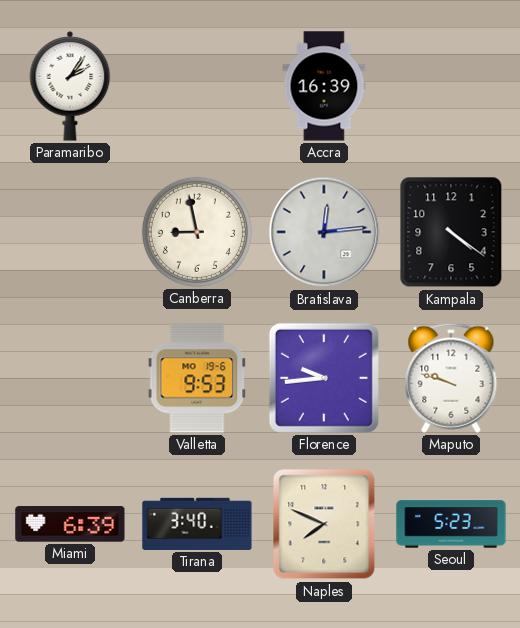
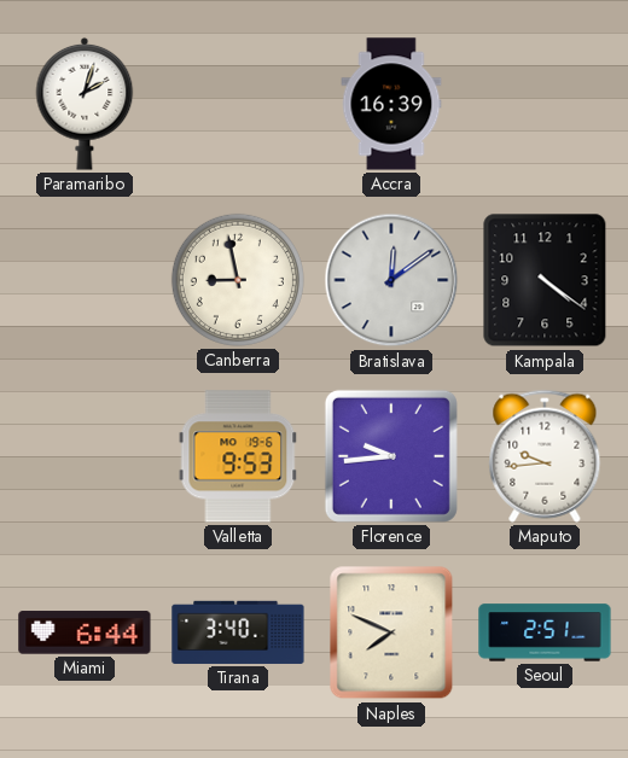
Paramaribo: 2:06 -> 2:03 (85, 104)
Bratislava: 12:14 -> 12:09 (391, 280)
Maputo: 9:48 -> 9:44 (545, 456)
Miami: 6:39 -> 6:44 (85, 632)
Seoul: 5:23 -> 2:51 (545, 632)
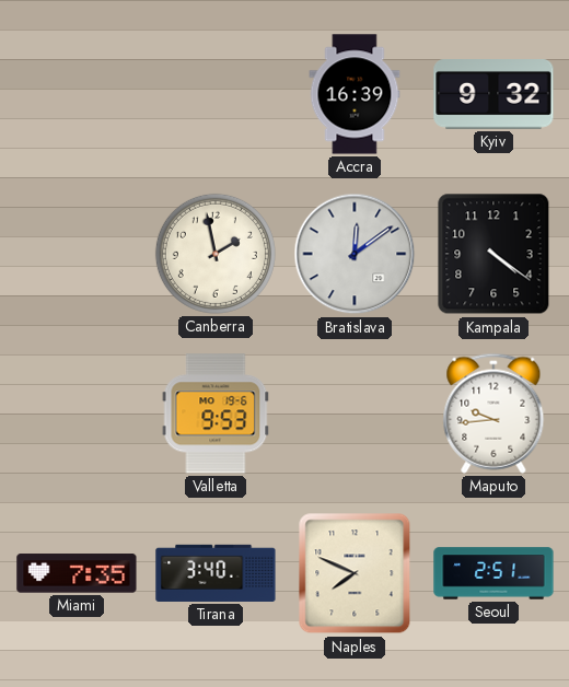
Paramaribo: 2:03 -> none (85, 104)
Kyiv: none -> 9:32 (493, 95)
Canberra: 8:58 -> 1:58 (216, 254)
Florence: 9:44 -> none (391, 456)
Miami: 6:44 -> 7:35 (77, 573)
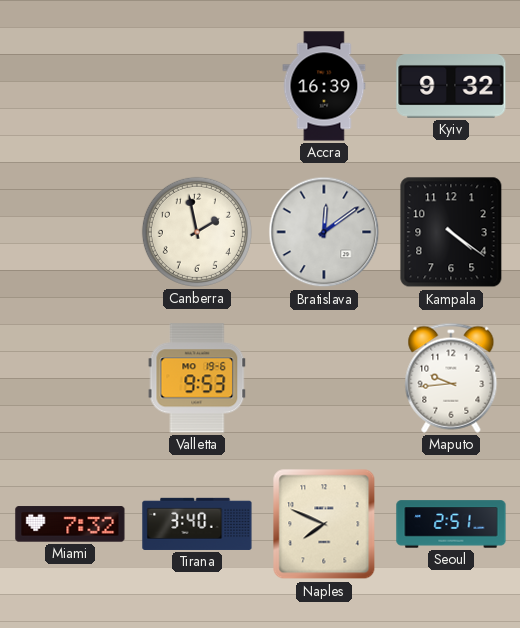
Miami: 7:35 -> 7:32 (70, 524)
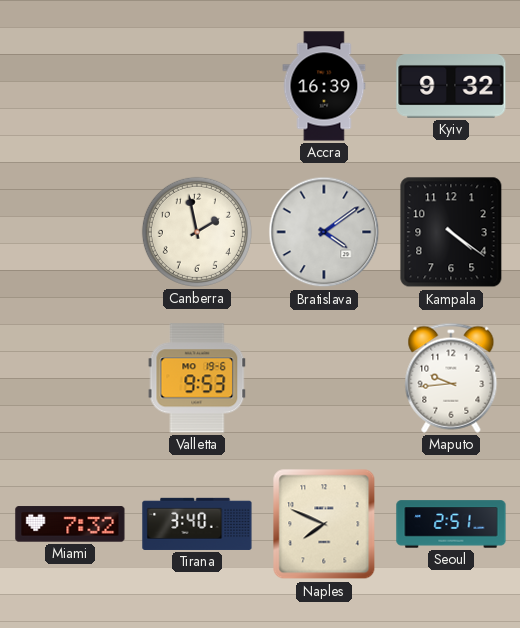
Bratislava: 12:09 -> 4:09 (324, 232)
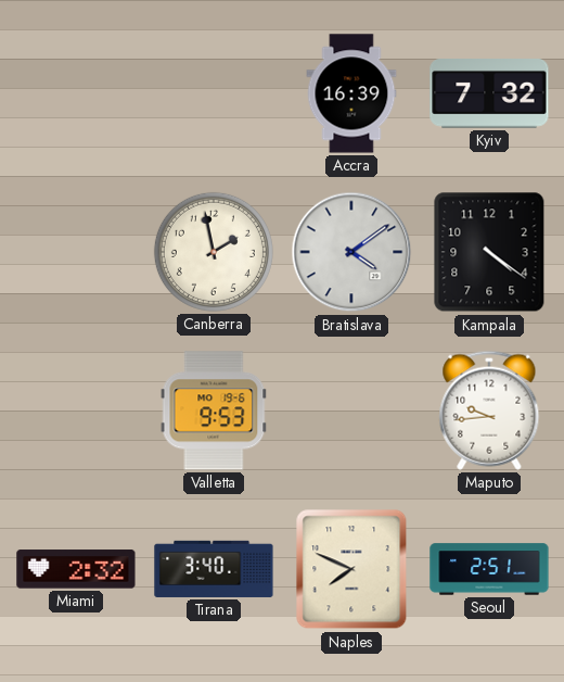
Kyiv: 9:32 -> 7:32 (489, 94)
Miami: 7:32 -> 2:32 (76, 569)
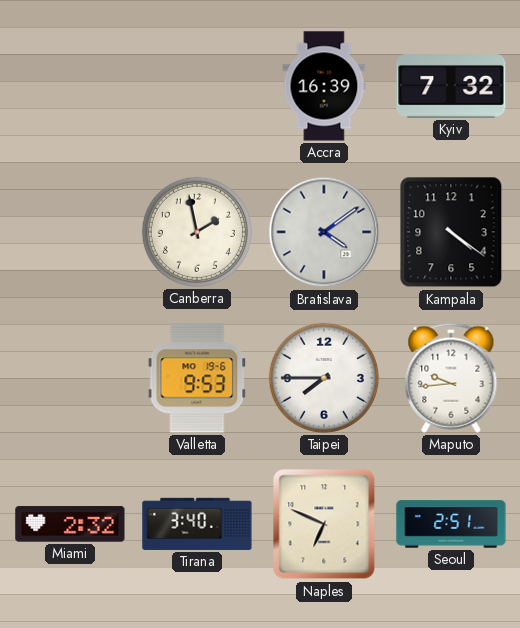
Taipei: none -> 7:45 (324, 378)
Naples: 7:49 -> 6:49 (324, 524)
